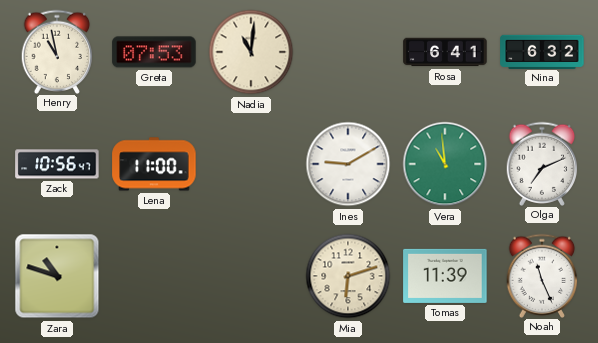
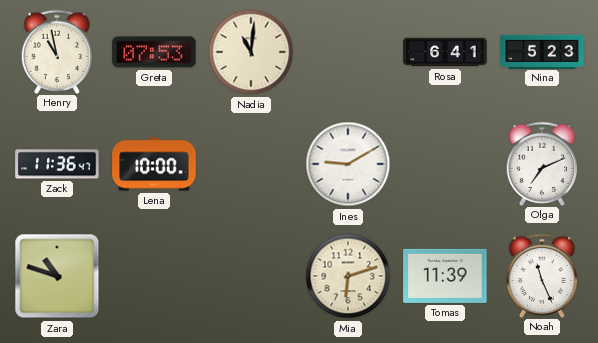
Nina: 6:32 -> 5:23 (542, 51)
Zack: 10:56 -> 11:36 (57, 164)
Lena: 11:00 -> 10:00 (154, 164)
Vera: 10:59 -> none (445, 164)
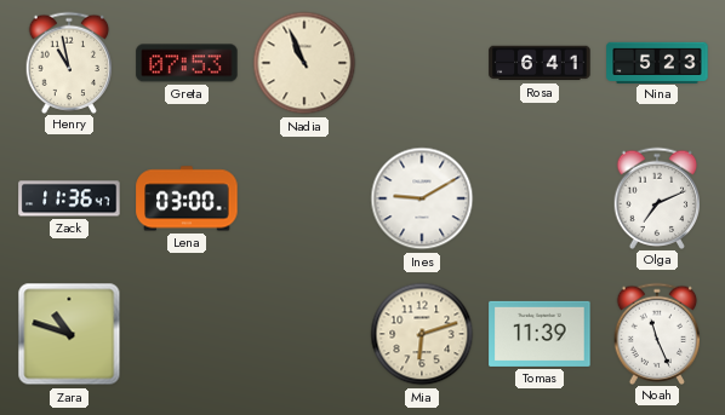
Nadia: 11:01 -> 10:56 (304, 63)
Lena: 10:00 -> 03:00 (187, 198)
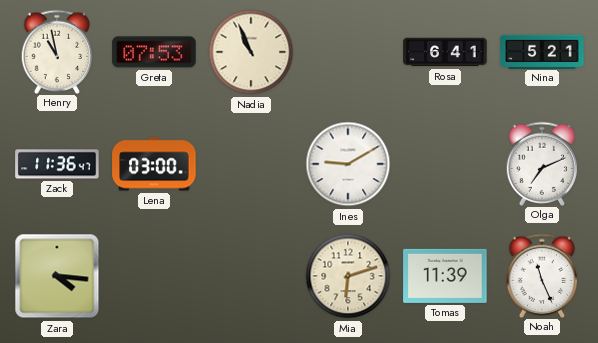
Nina: 5:23 -> 5:21 (542, 51)
Zara: 10:48 -> 4:16 (57, 276)
